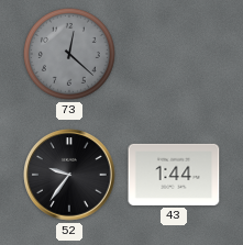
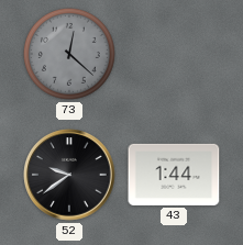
52: 9:36 -> 9:39 (69, 175)
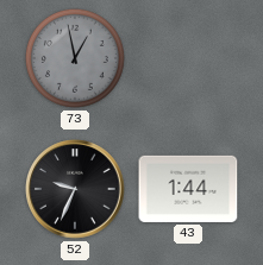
73: 12:22 -> 12:58 (75, 58)
52: 9:39 -> 9:34 (75, 189)
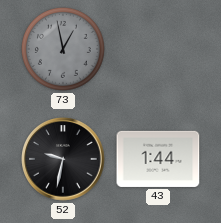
52: 9:34 -> 9:32 (63, 159)
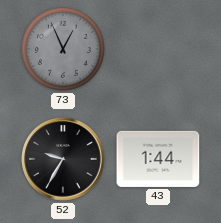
73: 12:58 -> 12:56 (63, 49)
52: 9:32 -> 9:35 (63, 159)
